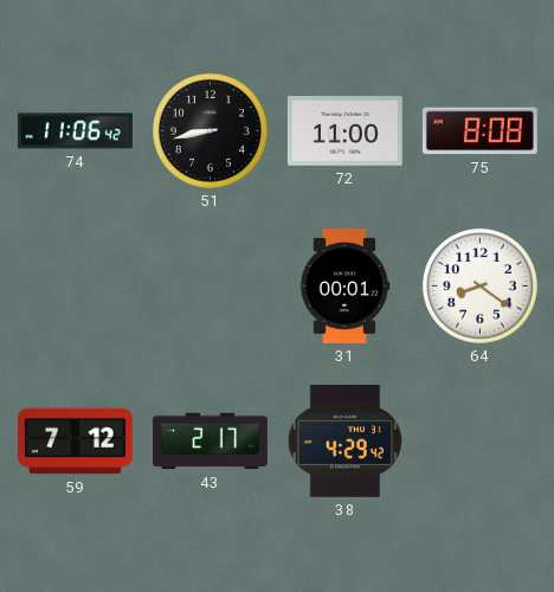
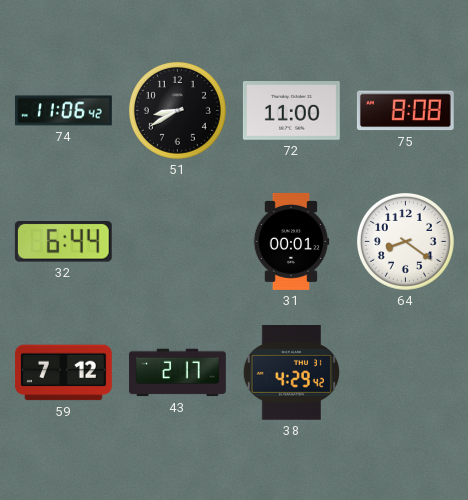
51: 8:43 -> 8:40 (177, 110)
32: none -> 6:44 (63, 242)
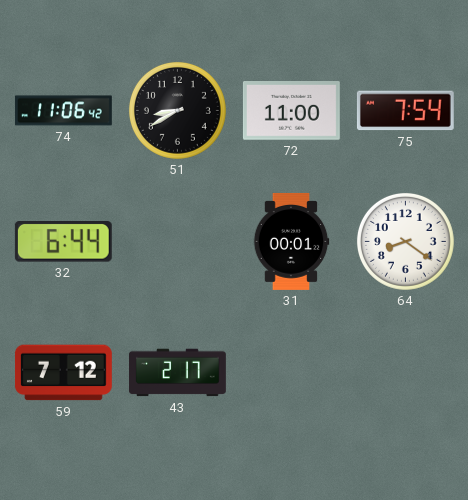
75: 8:08 -> 7:54 (405, 111)
38: 4:29 -> none (291, 373)
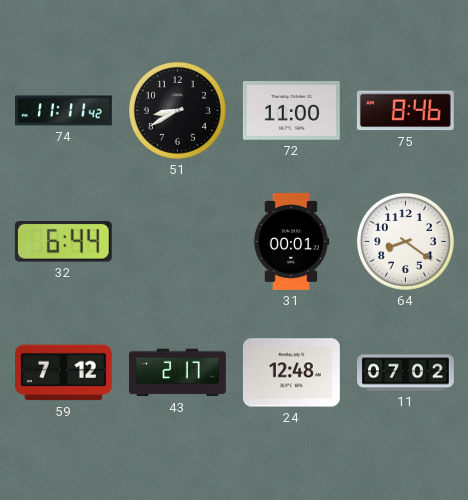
74: 11:06 -> 11:11 (63, 111)
75: 7:54 -> 8:46 (405, 111)
24: none -> 12:48 (291, 373)
11: none -> 07:02 (406, 373)
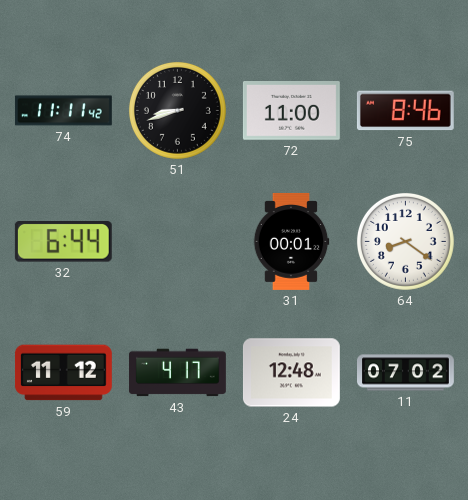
51: 8:40 -> 8:42 (177, 110)
59: 7:12 -> 11:12 (63, 373)
43: 2:17 -> 4:17 (178, 373)
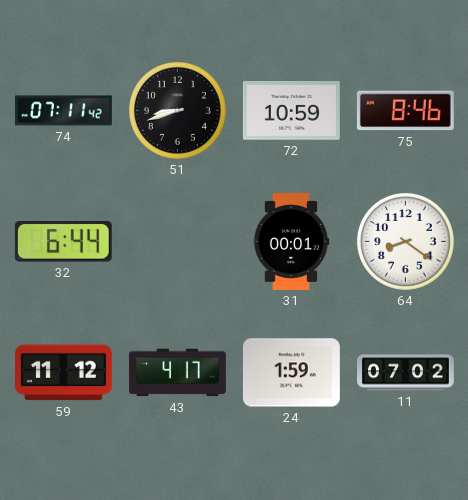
74: 11:11 -> 07:11 (63, 111)
72: 11:00 -> 10:59 (291, 111)
24: 12:48 -> 1:59 (291, 373)
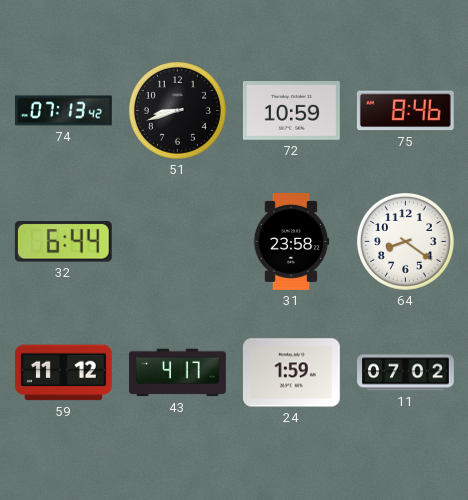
74: 07:11 -> 07:13 (63, 111)
31: 00:01 -> 23:58 (291, 242)
